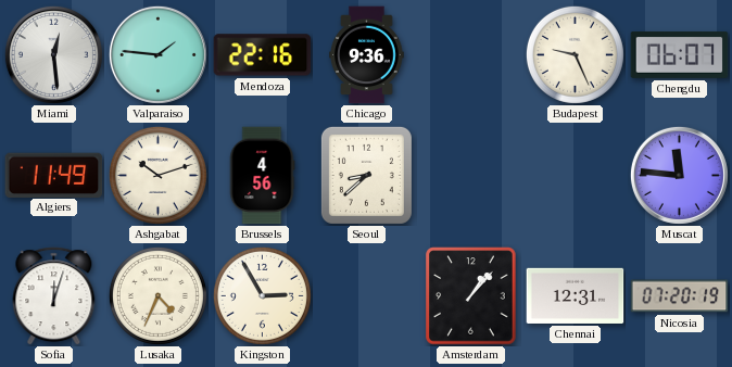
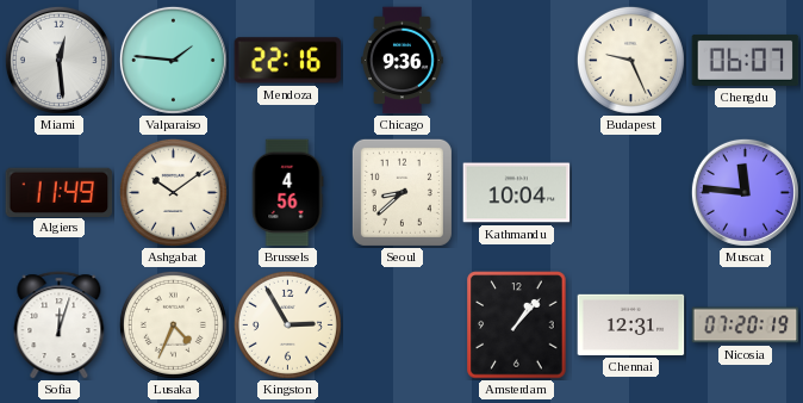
Ashgabat: 10:12 -> 10:09 (173, 192)
Kathmandu: none -> 10:04 (517, 193)
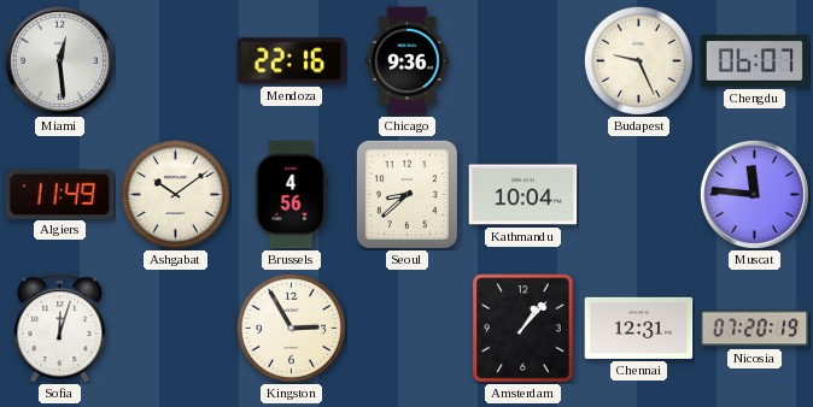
Valparaiso: 1:46 -> none (173, 60)
Lusaka: 4:34 -> none (173, 324)
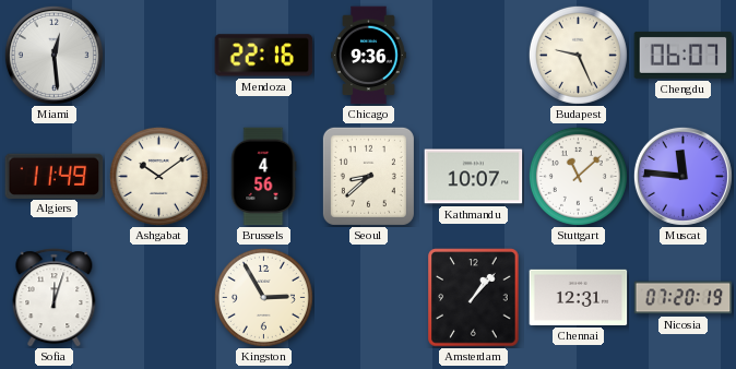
Kathmandu: 10:04 -> 10:07 (474, 177)
Stuttgart: none -> 11:08 (578, 176)
